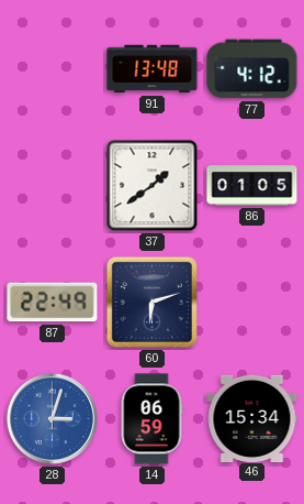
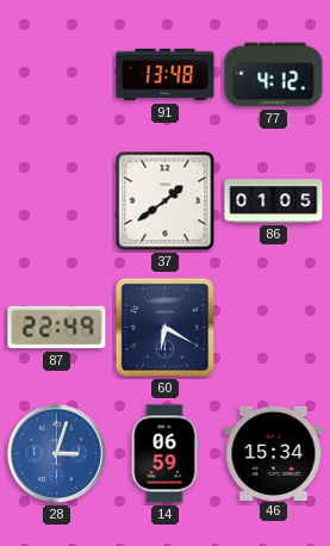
60: 6:12 -> 6:20 (164, 327)
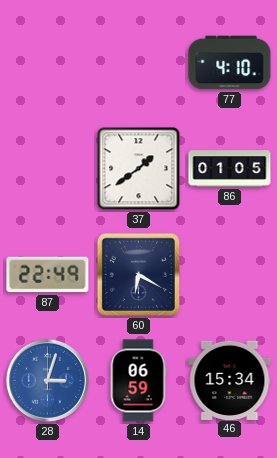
91: 13:48 -> none (166, 75)
77: 4:12 -> 4:10 (230, 63)
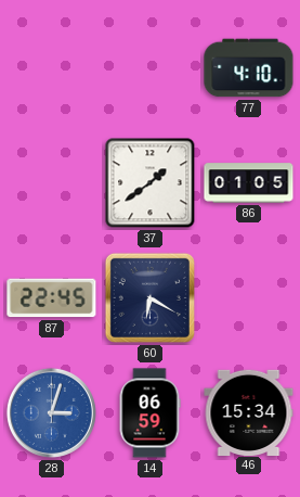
87: 22:49 -> 22:45 (52, 298)
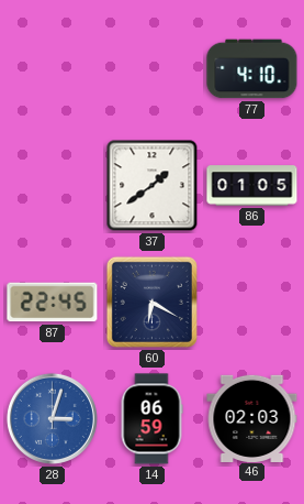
46: 15:34 -> 02:03 (252, 418)
